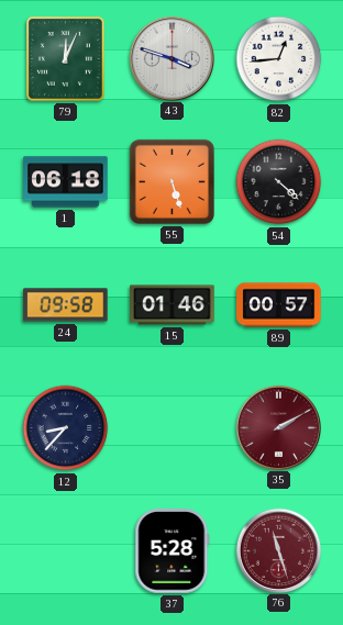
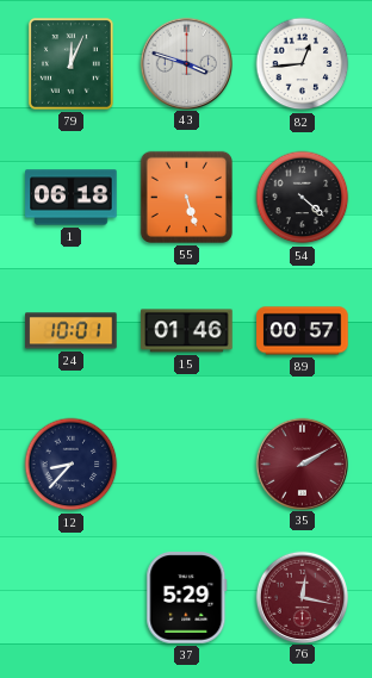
24: 09:58 -> 10:01 (72, 331)
37: 5:28 -> 5:29 (187, 598)
76: 11:27 -> 12:17 (302, 597)
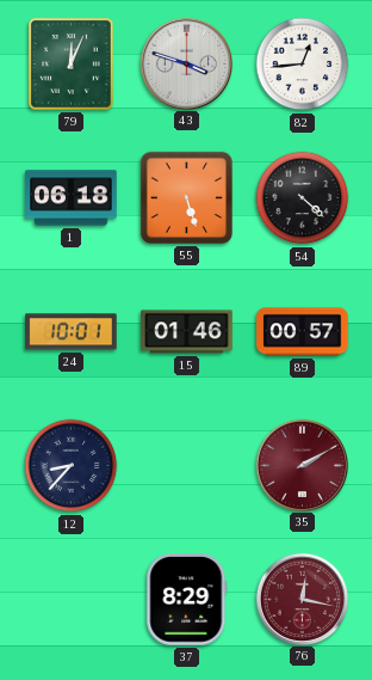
37: 5:29 -> 8:29 (187, 600)
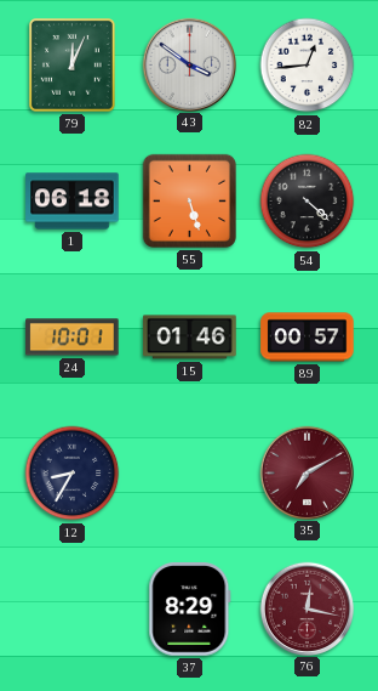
43: 3:48 -> 3:51 (189, 64)
12: 8:37 -> 8:35 (73, 474)
35: 2:10 -> 7:10 (307, 472)
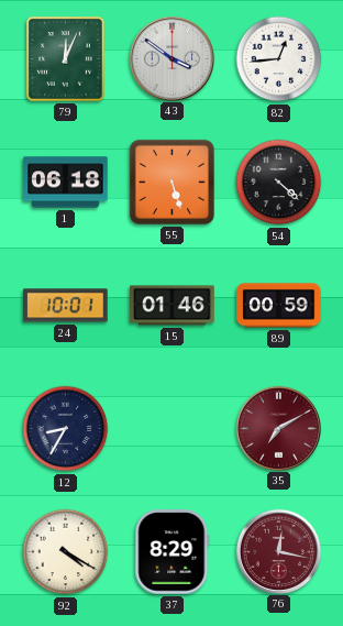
89: 00:57 -> 00:59 (279, 306)
92: none -> 4:20 (66, 552)
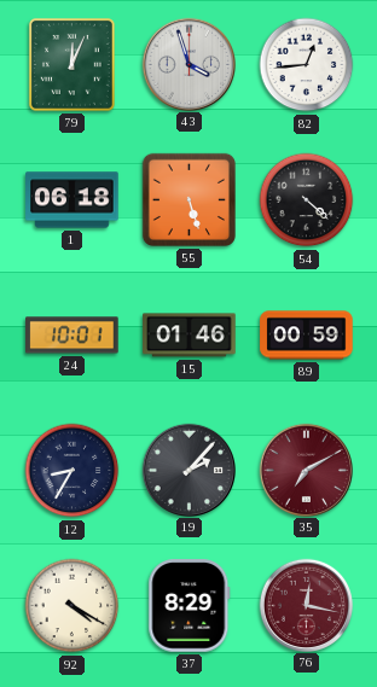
43: 3:51 -> 3:57 (188, 64)
19: none -> 2:07 (188, 470)
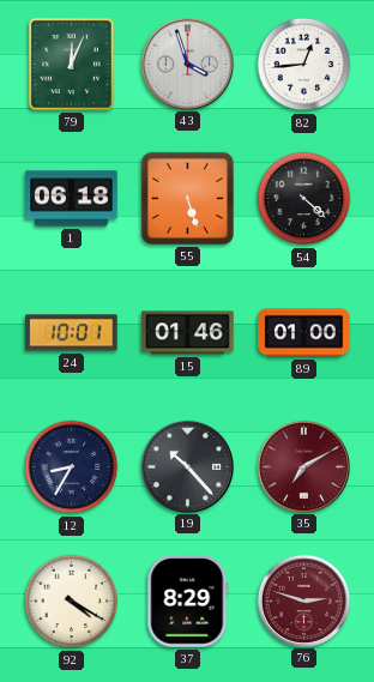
89: 00:59 -> 01:00 (304, 333)
19: 2:07 -> 10:23 (187, 466)
76: 12:17 -> 2:48 (303, 600)
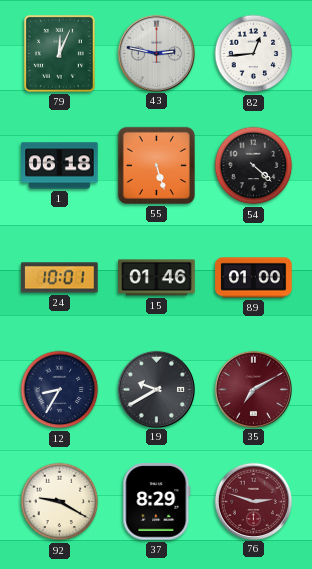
43: 3:57 -> 2:47 (156, 53)
19: 10:23 -> 9:40 (156, 389)
92: 4:20 -> 9:20 (60, 502)
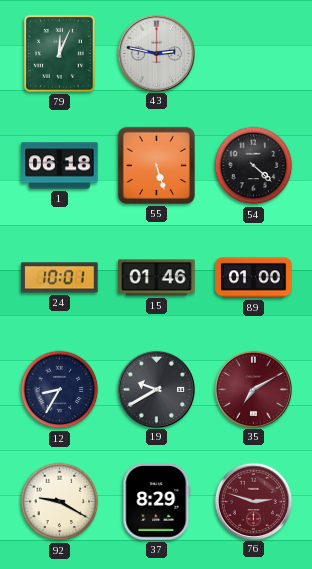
82: 12:44 -> none (254, 54)
